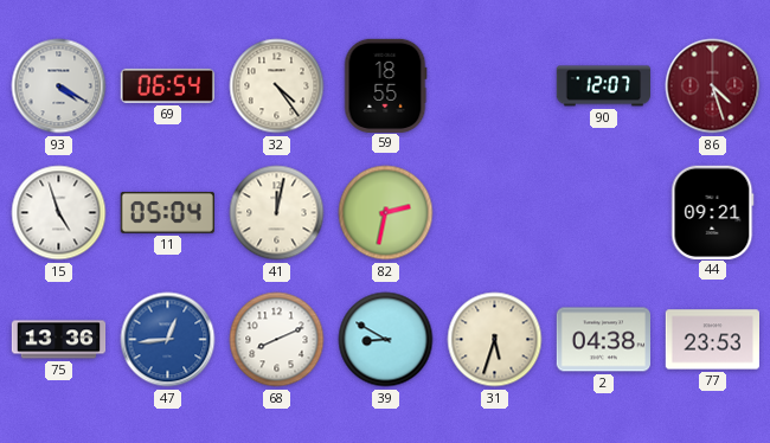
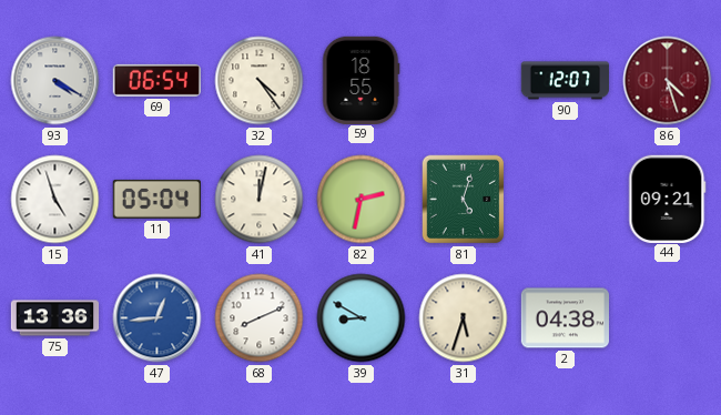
81: none -> 5:03 (464, 200)
77: 23:53 -> none (712, 340)
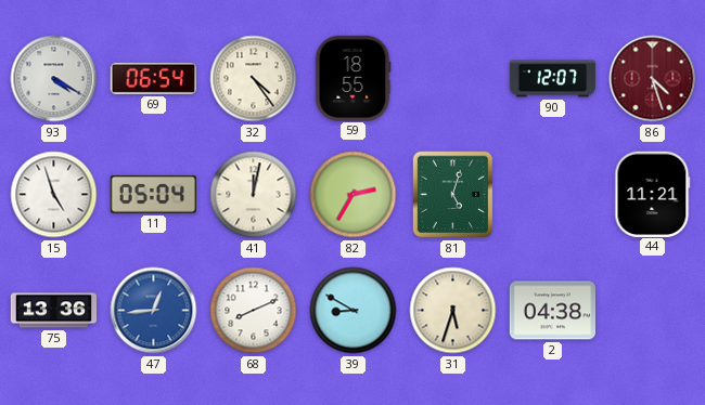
82: 2:32 -> 2:35 (354, 195)
44: 09:21 -> 11:21 (653, 194)
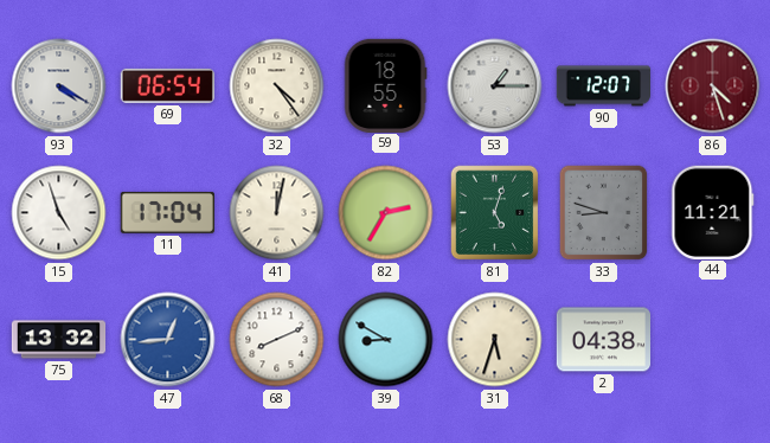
53: none -> 1:15 (495, 86)
11: 05:04 -> 17:04 (167, 212)
33: none -> 8:48 (604, 213)
75: 13:36 -> 13:32 (59, 340)
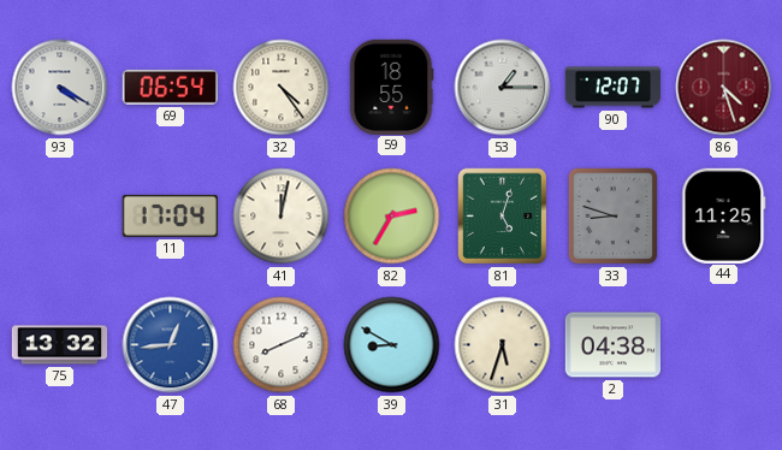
15: 4:57 -> none (59, 213)
44: 11:21 -> 11:25 (724, 215)
